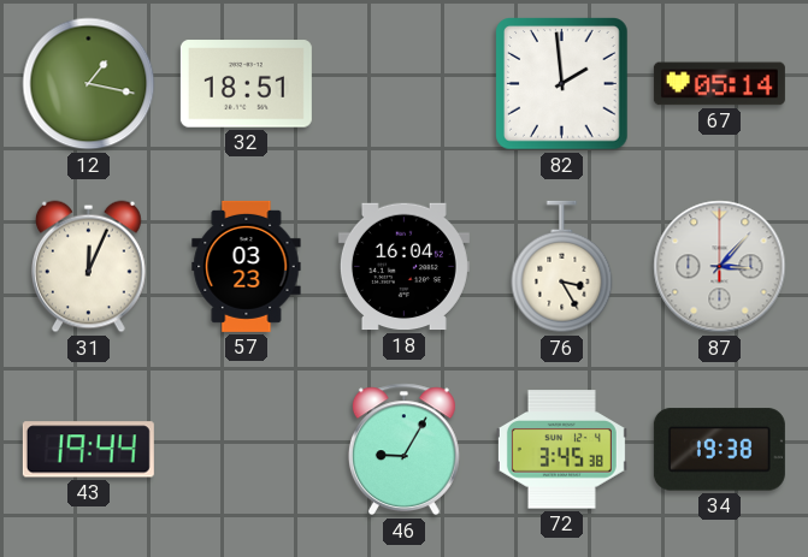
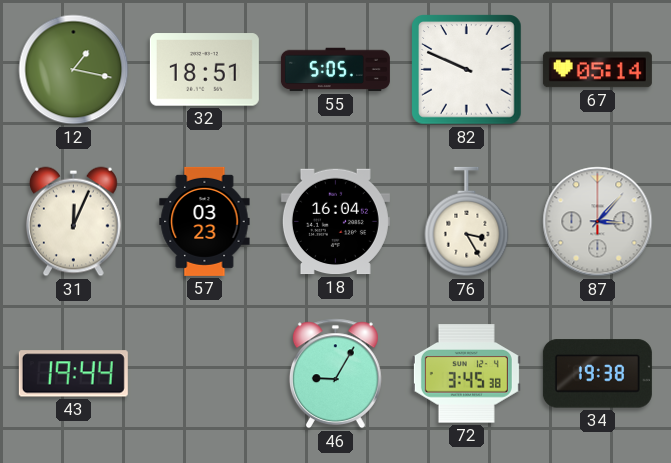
55: none -> 5:05 (335, 70)
82: 1:59 -> 9:49 (467, 70)
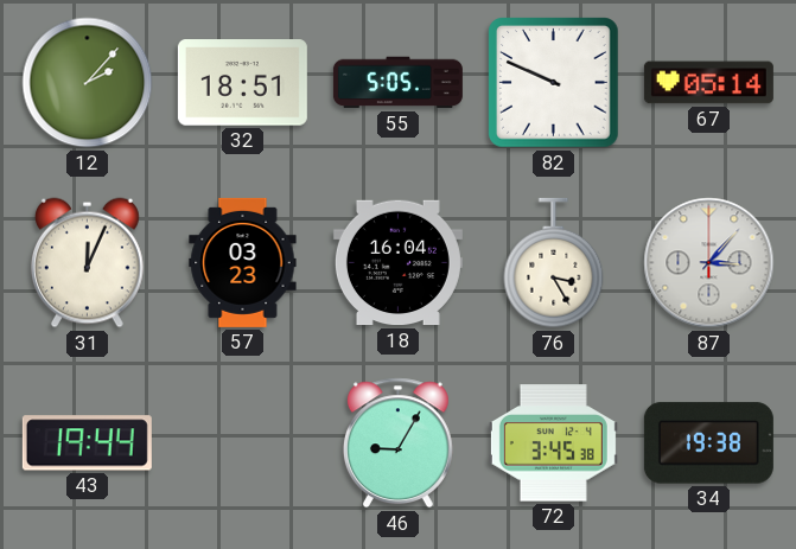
12: 1:17 -> 2:07 (88, 83)
